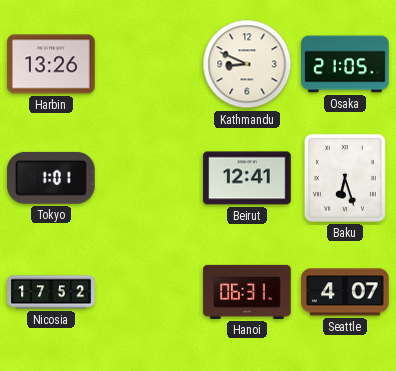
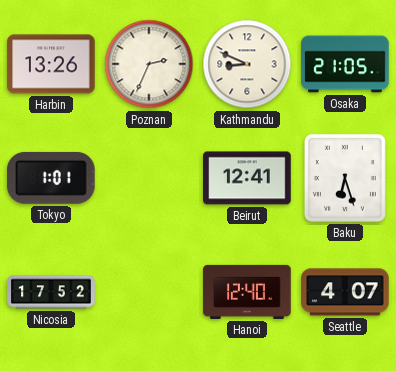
Poznan: none -> 2:34 (149, 64)
Hanoi: 06:31 -> 12:40 (247, 292)
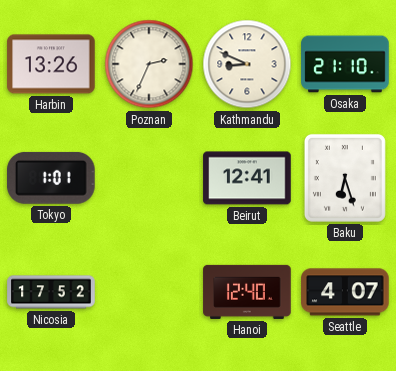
Osaka: 21:05 -> 21:10 (345, 64)
